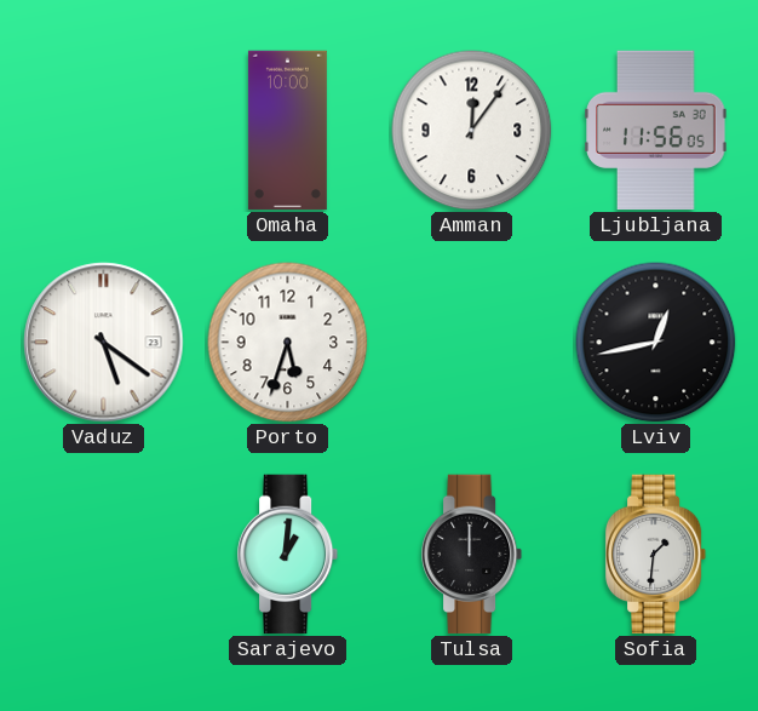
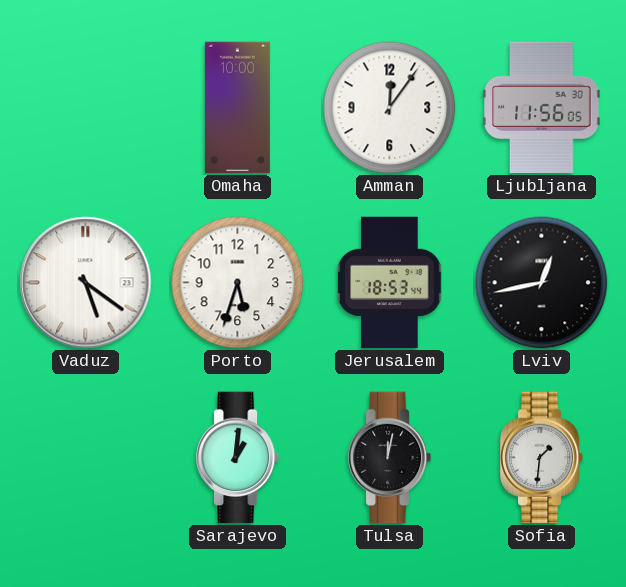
Jerusalem: none -> 18:53 (390, 283)
Tulsa: 12:00 -> 12:02 (390, 458)
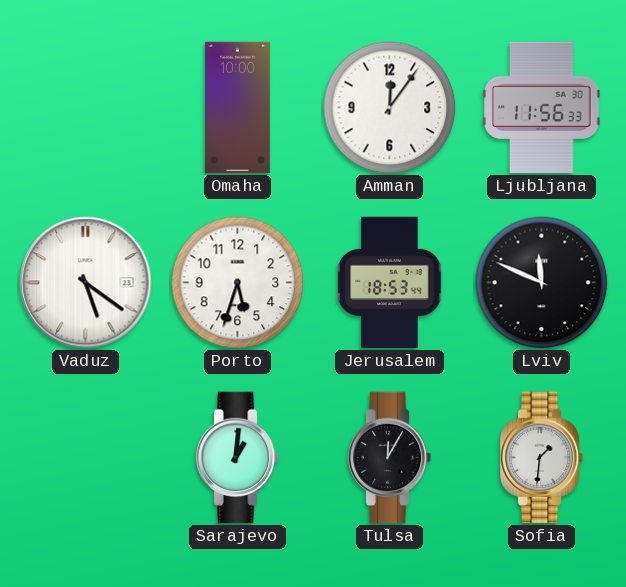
Ljubljana: 11:56:05 -> 11:56:33 (542, 108)
Lviv: 12:43 -> 11:49 (542, 283)
Tulsa: 12:02 -> 12:05 (390, 458)
